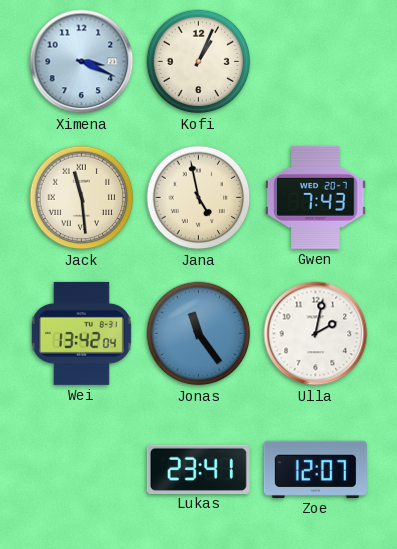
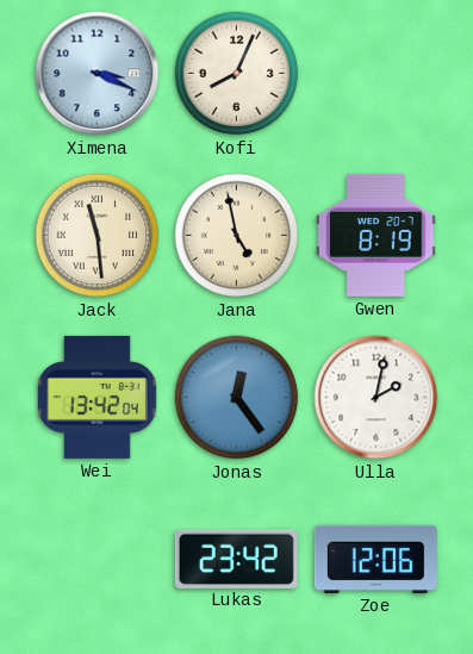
Kofi: 1:04 -> 8:04 (237, 74)
Gwen: 7:43 -> 8:19 (376, 235)
Jonas: 11:24 -> 12:24 (237, 398)
Lukas: 23:41 -> 23:42 (236, 559)
Zoe: 12:07 -> 12:06 (375, 559)
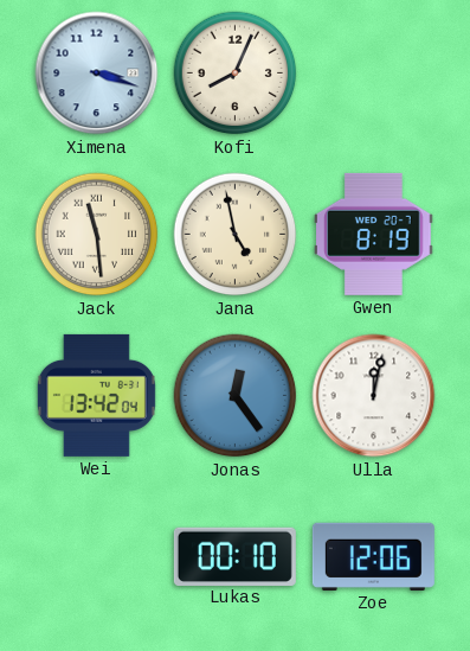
Ximena: 3:19 -> 3:18 (97, 74)
Ulla: 2:02 -> 12:02 (374, 396)
Lukas: 23:42 -> 00:10 (234, 556)
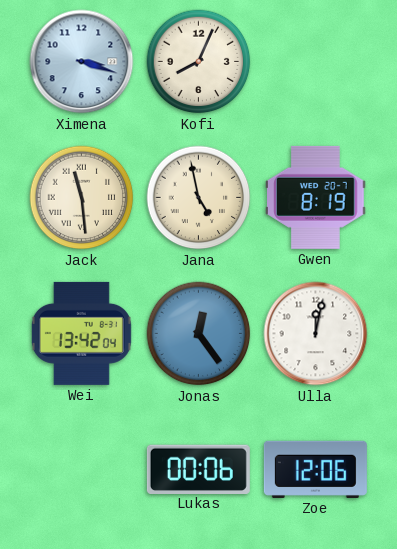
Lukas: 00:10 -> 00:06 (198, 469)
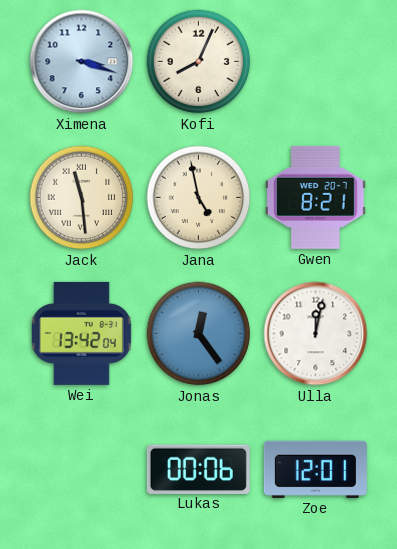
Gwen: 8:19 -> 8:21 (316, 197)
Zoe: 12:06 -> 12:01 (315, 469)
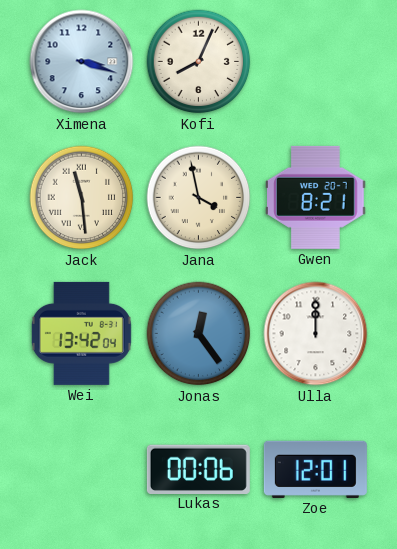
Jana: 4:58 -> 3:58 (199, 198)
Ulla: 12:02 -> 12:00 (316, 334)
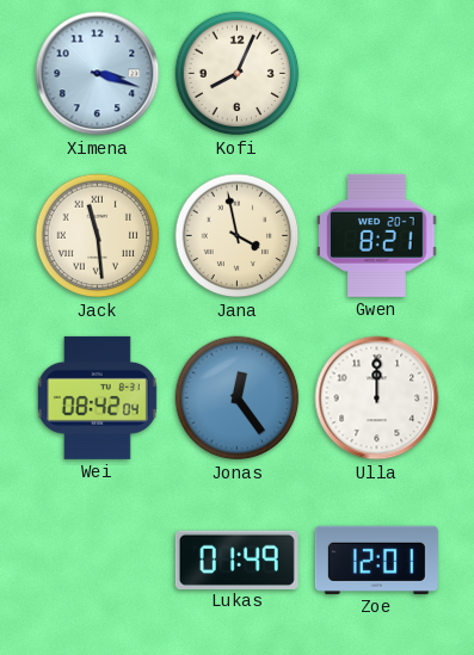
Wei: 13:42 -> 08:42 (97, 397)
Lukas: 00:06 -> 01:49 (236, 560)
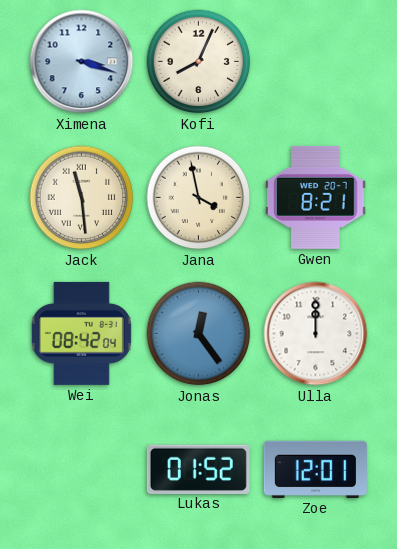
Lukas: 01:49 -> 01:52 (198, 469)
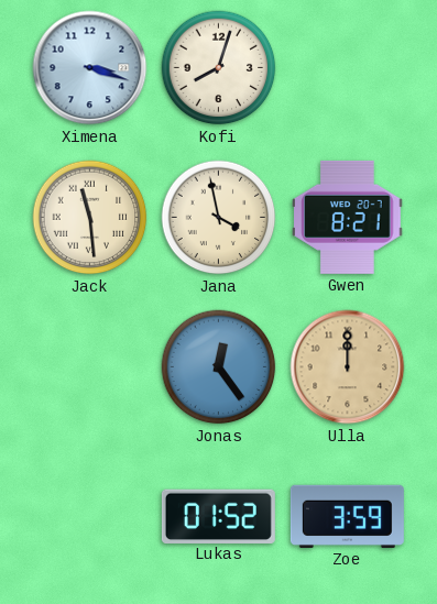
Kofi: 8:04 -> 8:03 (219, 68)
Wei: 08:42 -> none (81, 333)
Ulla dial: white -> champagne (348, 367)
Zoe: 12:01 -> 3:59 (347, 516)
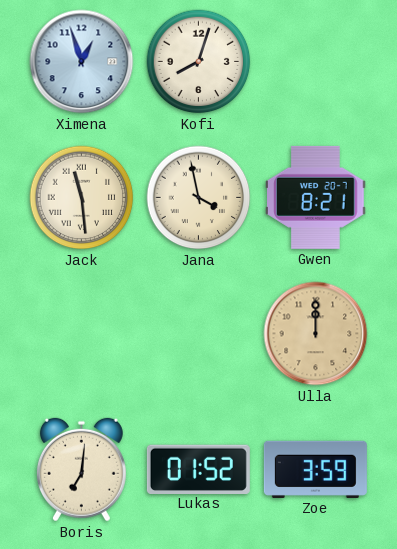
Ximena: 3:18 -> 12:57 (82, 62)
Jonas: 12:24 -> none (219, 367)
Boris: none -> 7:01 (81, 470)
